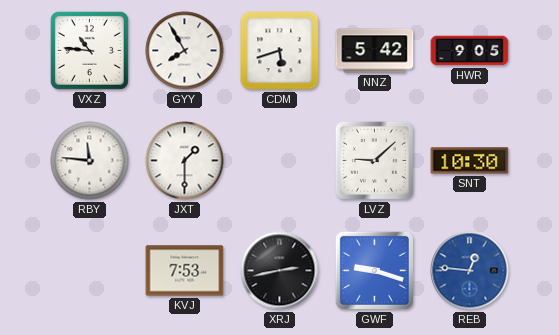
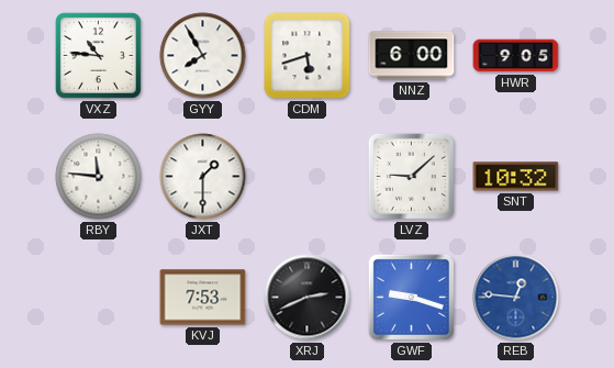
NNZ: 5:42 -> 6:00 (412, 56)
SNT: 10:30 -> 10:32 (516, 177)
XRJ: 2:43 -> 2:41 (308, 298)
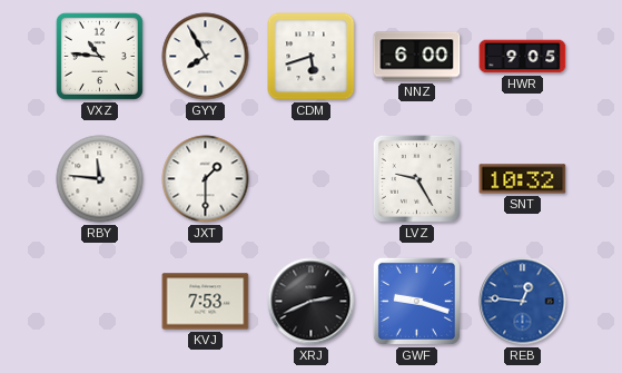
LVZ: 9:08 -> 9:25 (416, 178)
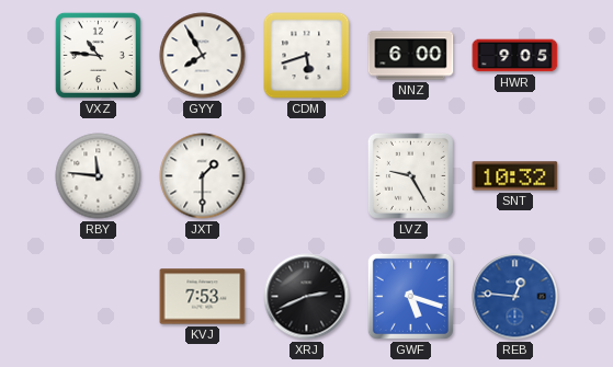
GWF: 9:18 -> 5:18 (410, 296)
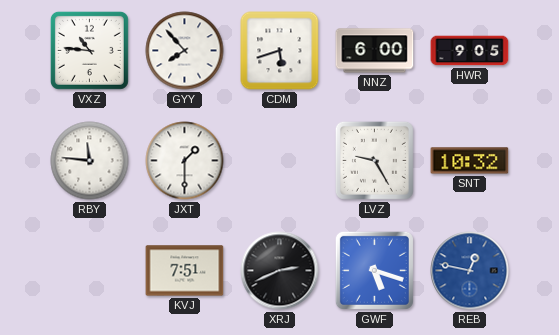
GYY: 7:55 -> 7:53 (185, 51)
KVJ: 7:53 -> 7:51 (185, 271)
REB: 12:46 -> 12:47 (470, 271)
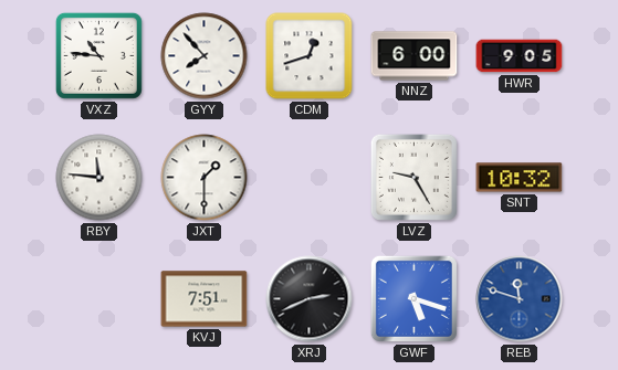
CDM: 5:42 -> 12:42 (310, 56)
REB: 12:47 -> 11:48 (520, 299)
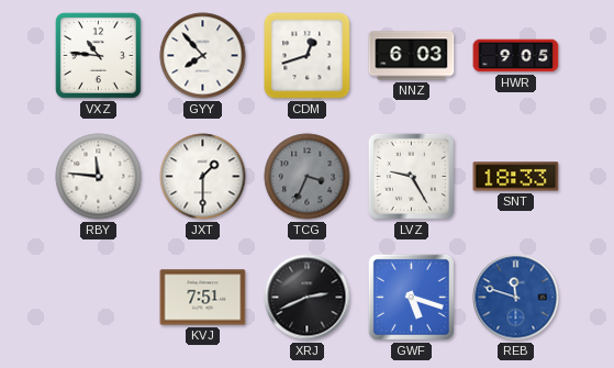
NNZ: 6:00 -> 6:03 (412, 56)
TCG: none -> 3:34 (308, 177)
SNT: 10:32 -> 18:33 (516, 177)
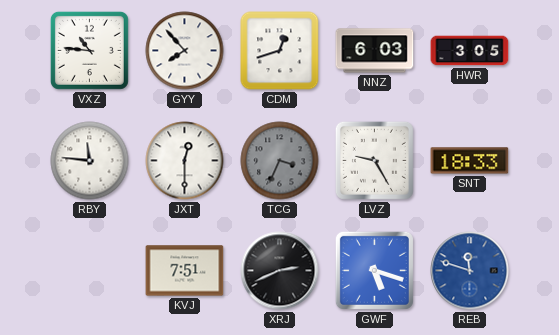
HWR: 9:05 -> 3:05 (470, 51)
JXT: 1:30 -> 12:30 (185, 161)
